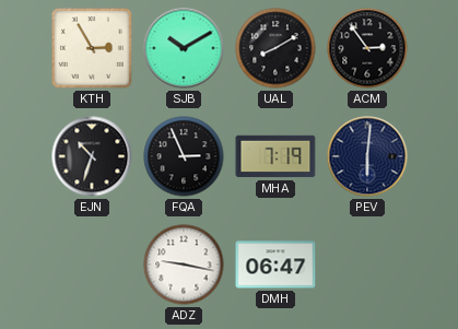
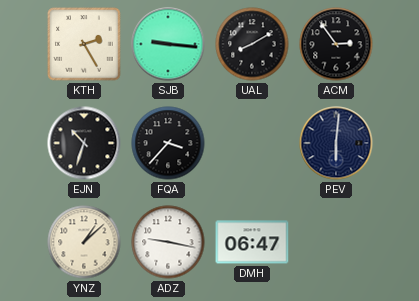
KTH: 2:55 -> 2:25 (84, 44)
SJB: 10:10 -> 9:16 (168, 44)
FQA: 2:56 -> 3:37 (168, 143)
MHA: 7:19 -> none (275, 156)
YNZ: none -> 1:08 (84, 242)
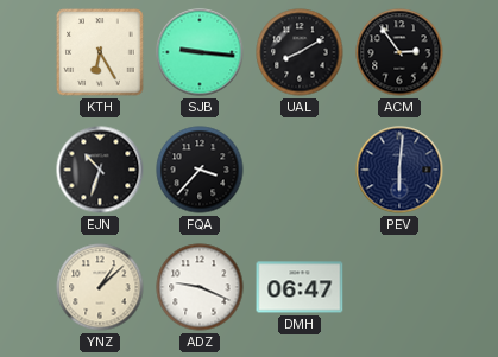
KTH: 2:25 -> 6:25 (100, 52)
ADZ: 9:17 -> 9:19 (200, 287)
